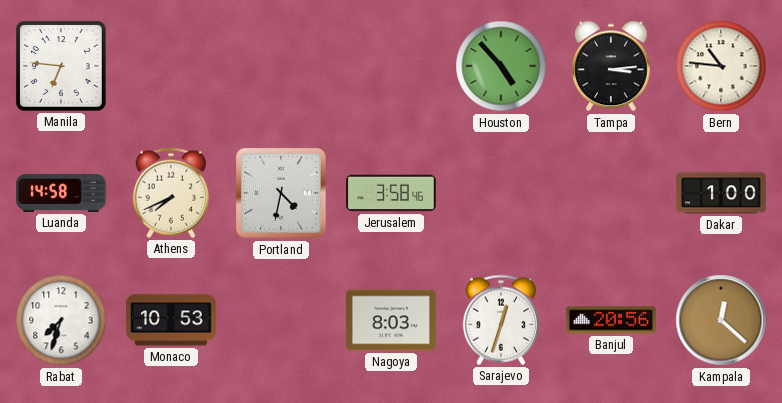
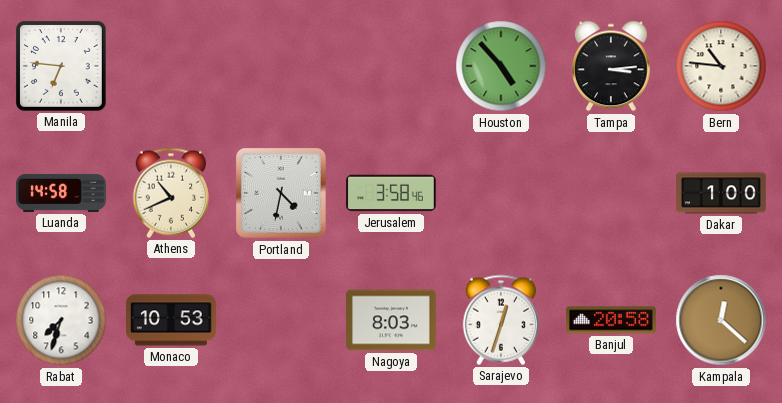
Athens: 7:41 -> 10:41 (171, 193)
Banjul: 20:56 -> 20:58 (611, 320)
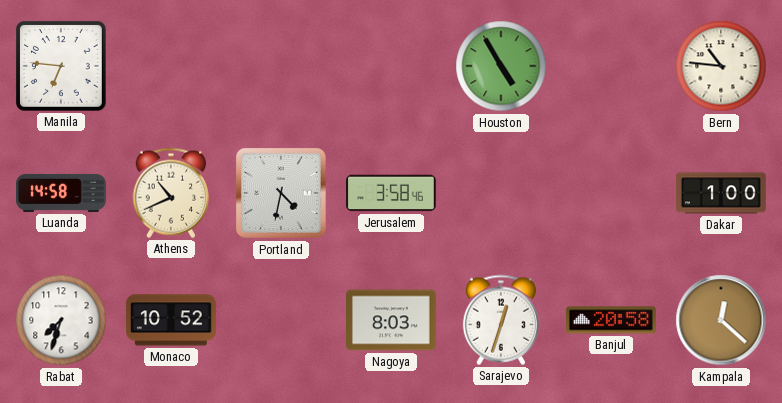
Houston: 4:53 -> 4:55 (501, 66)
Tampa: 3:14 -> none (611, 66)
Monaco: 10:53 -> 10:52 (172, 320)
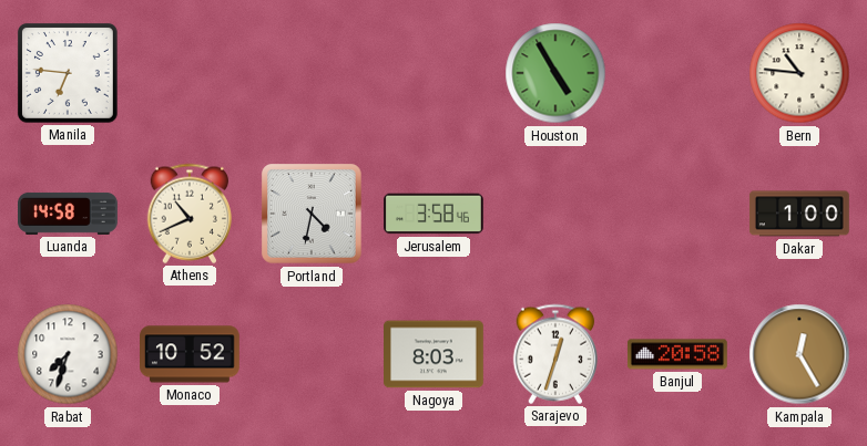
Kampala: 12:22 -> 12:25 (799, 354)
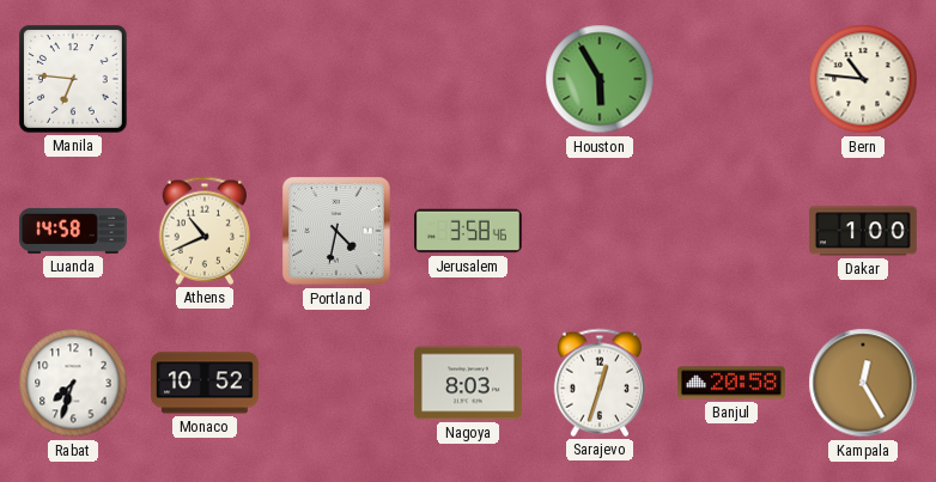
Houston: 4:55 -> 5:55 (600, 79)
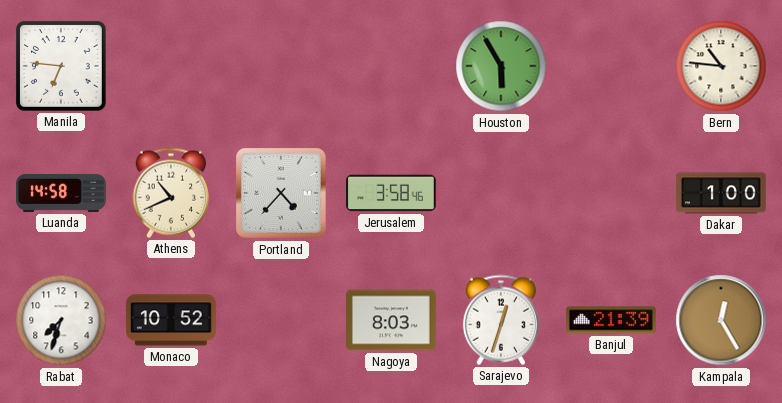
Portland: 4:32 -> 4:37 (282, 194)
Banjul: 20:58 -> 21:39 (611, 320)
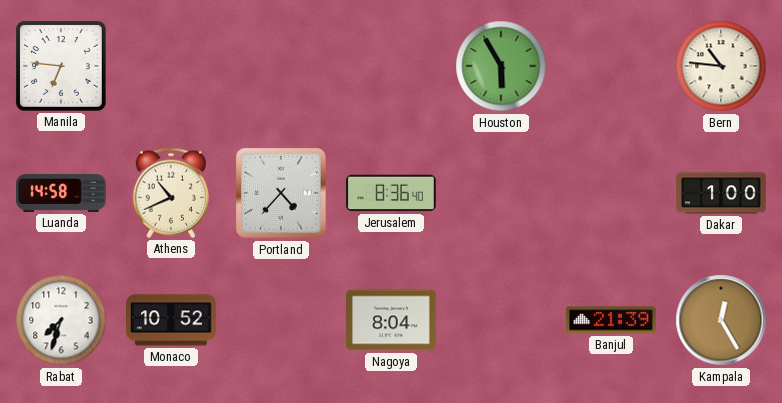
Jerusalem: 3:58 -> 8:36 (392, 193)
Nagoya: 8:03 -> 8:04 (392, 320)
Sarajevo: 12:33 -> none (501, 320)
